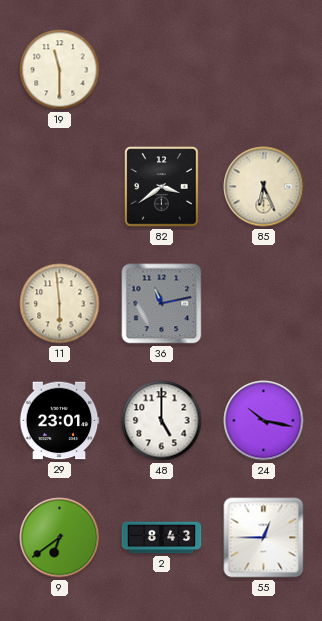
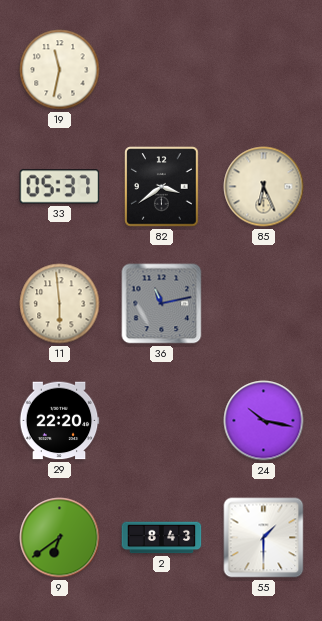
19: 11:30 -> 11:32 (60, 70)
33: none -> 05:37 (60, 187)
29: 23:01 -> 22:20 (59, 421)
48: 5:00 -> none (162, 421)
55: 12:45 -> 1:30 (264, 538)
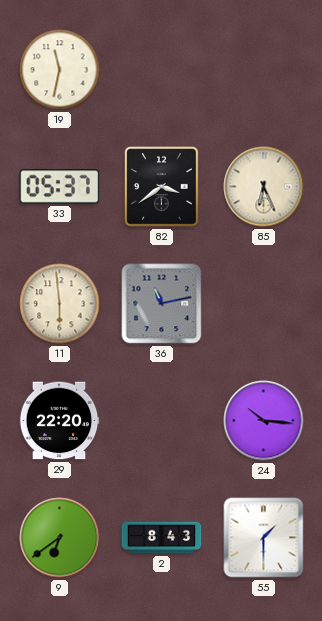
24: 10:17 -> 10:16 (264, 421)
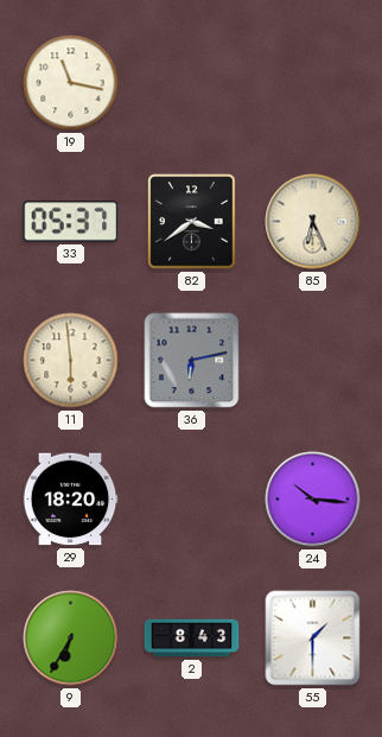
19: 11:32 -> 11:17 (71, 83)
36: 11:13 -> 6:13 (192, 361)
29: 22:20 -> 18:20 (70, 500)
9: 6:39 -> 6:35 (71, 638)
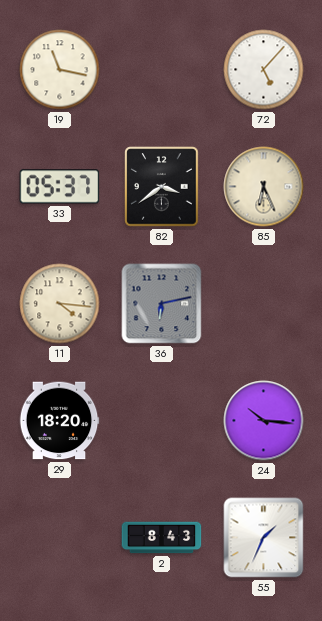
72: none -> 5:07 (264, 70)
11: 5:59 -> 4:16 (60, 304)
9: 6:35 -> none (71, 638)
55: 1:30 -> 1:34 (264, 538)
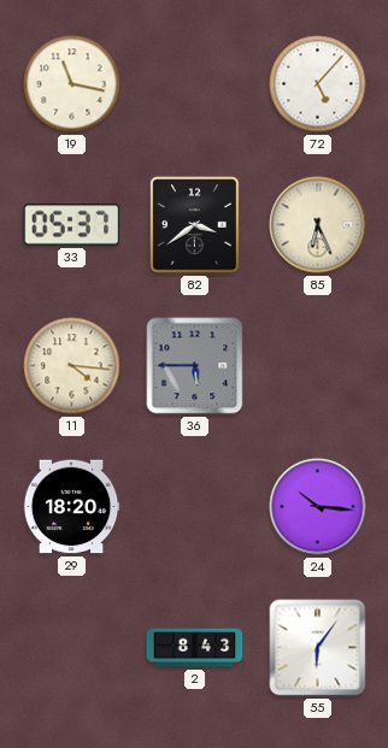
36: 6:13 -> 5:45 (195, 366)
55: 1:34 -> 6:06 (318, 648)
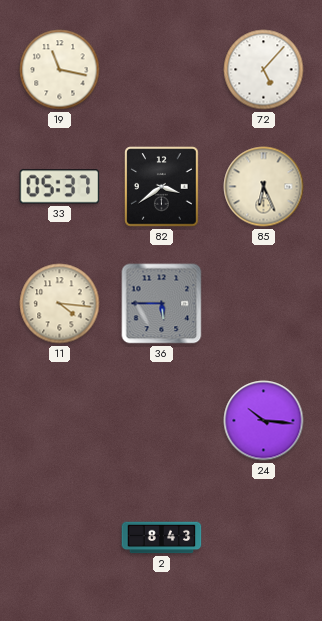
29: 18:20 -> none (71, 507)
55: 6:06 -> none (318, 648)
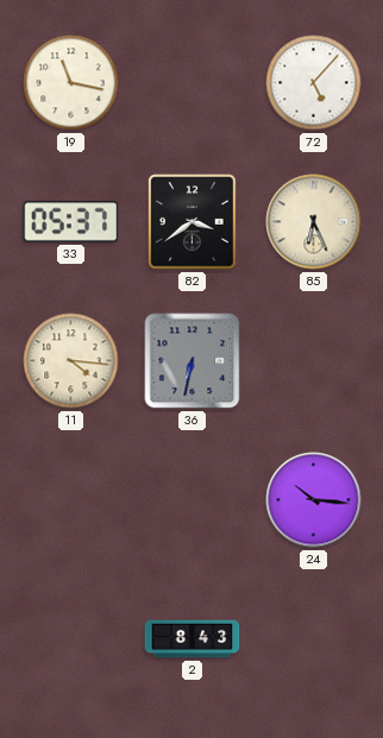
36: 5:45 -> 6:32 (193, 361)
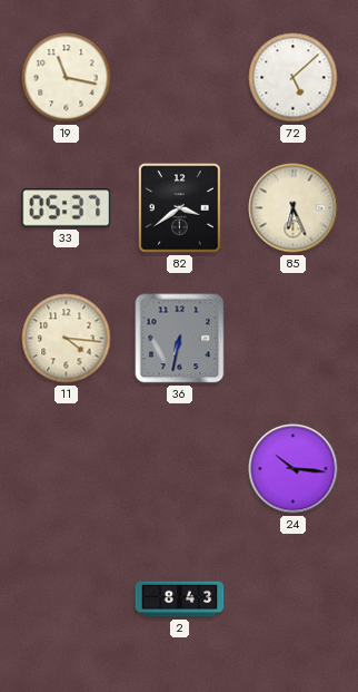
72: 5:07 -> 5:08 (294, 78)
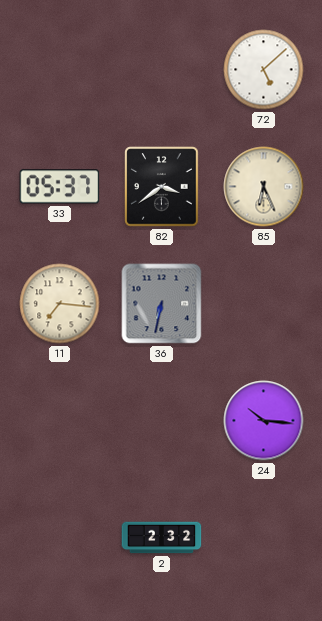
19: 11:17 -> none (67, 78)
11: 4:16 -> 7:16 (60, 304)
2: 8:43 -> 2:32 (162, 538)
